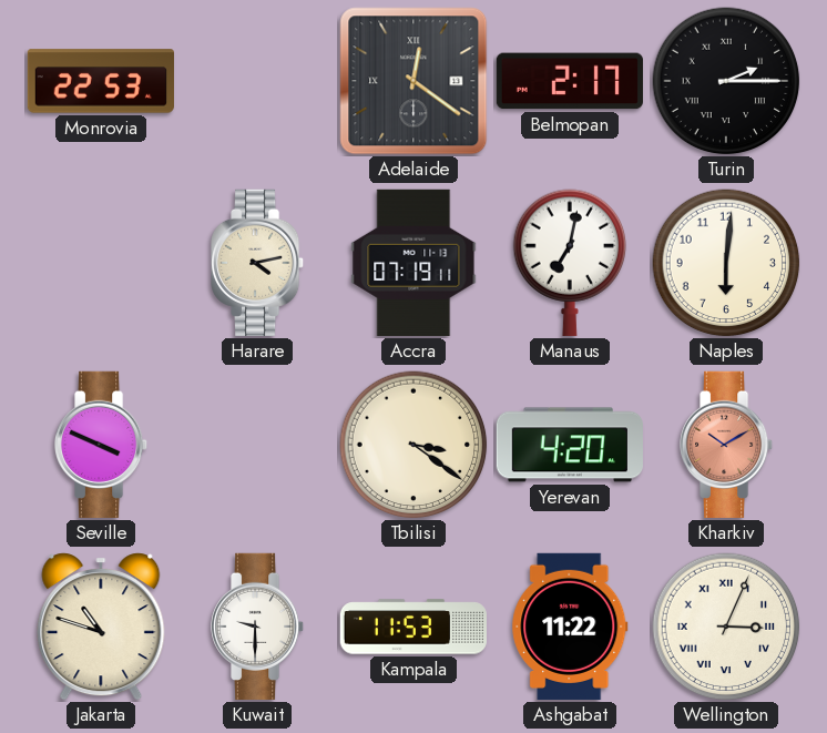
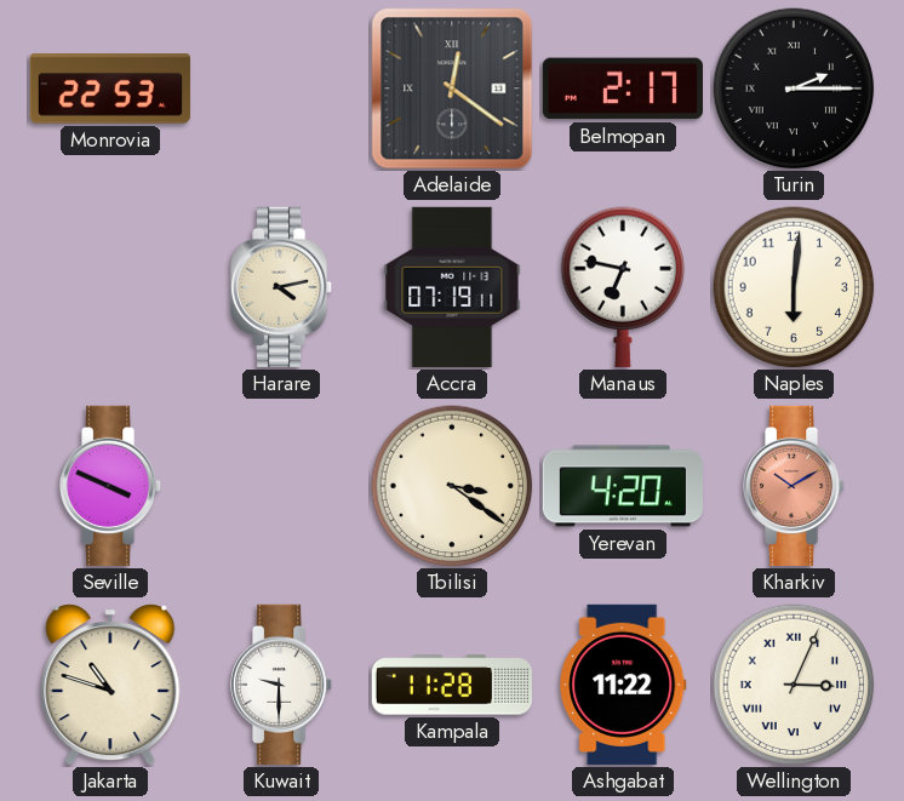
Manaus: 7:02 -> 6:47 (622, 287)
Kampala: 11:53 -> 11:28 (452, 685)
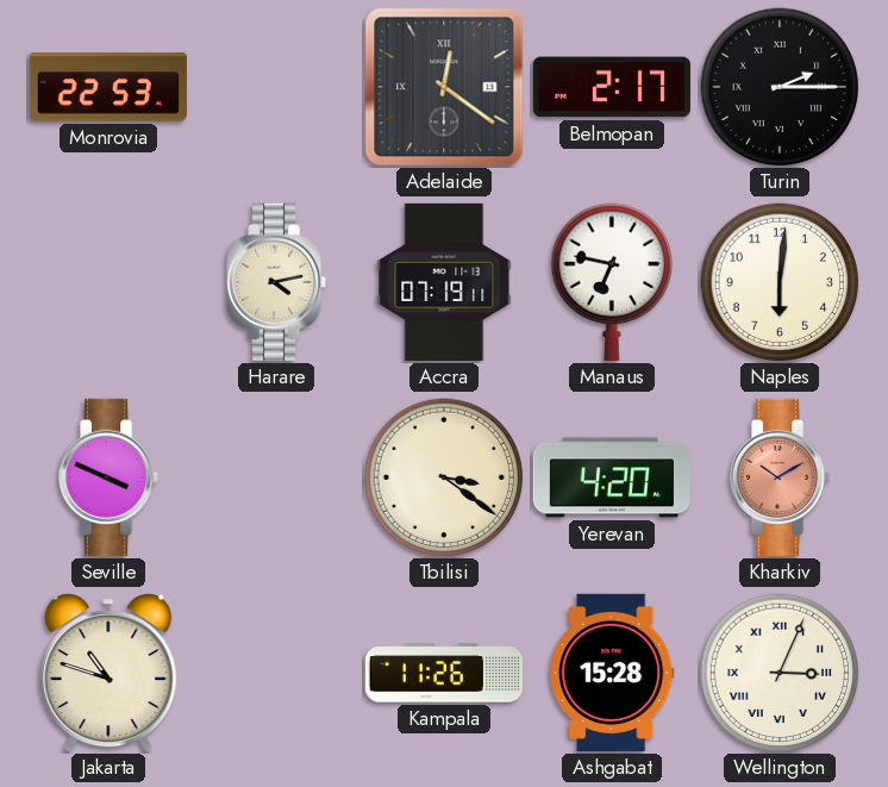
Kuwait: 9:30 -> none (282, 685)
Kampala: 11:28 -> 11:26 (444, 673)
Ashgabat: 11:22 -> 15:28 (612, 673)
